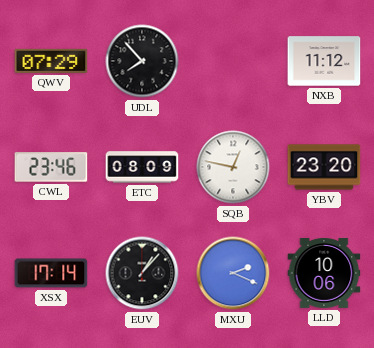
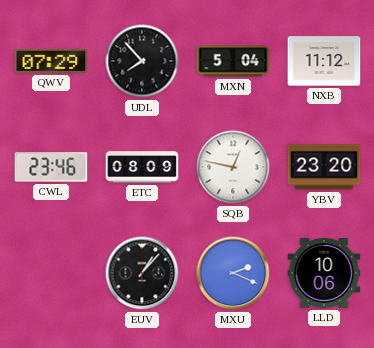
MXN: none -> 5:04 (233, 61)
XSX: 17:14 -> none (51, 273)
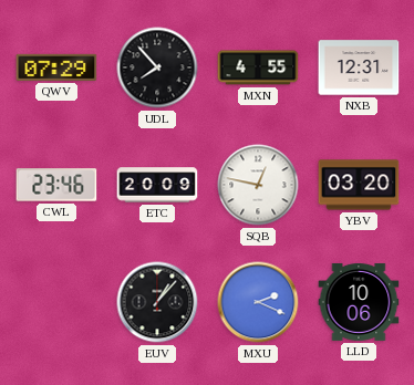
MXN: 5:04 -> 4:55 (258, 67)
NXB: 11:12 -> 12:31 (359, 67)
ETC: 08:09 -> 20:09 (157, 185)
YBV: 23:20 -> 03:20 (359, 185)
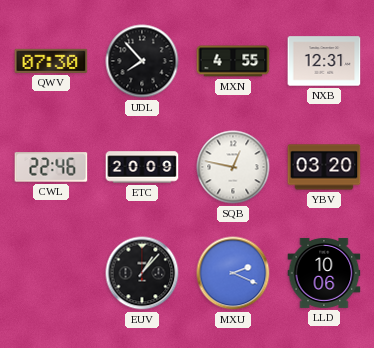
QWV: 07:29 -> 07:30 (51, 61)
CWL: 23:46 -> 22:46 (51, 167)
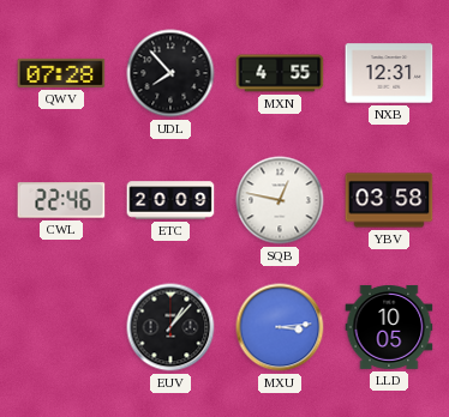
QWV: 07:30 -> 07:28 (61, 73)
YBV: 03:20 -> 03:58 (389, 200)
MXU: 2:19 -> 3:14 (280, 327)
LLD: 10:06 -> 10:05 (389, 327)
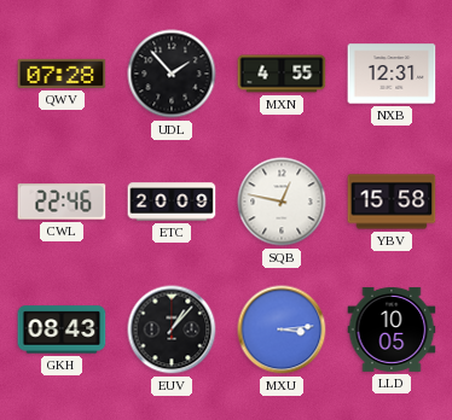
UDL: 7:53 -> 1:53 (172, 74)
YBV: 03:58 -> 15:58 (392, 202)
GKH: none -> 08:43 (62, 329)
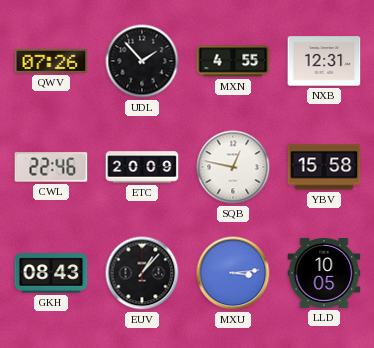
QWV: 07:28 -> 07:26 (51, 61)
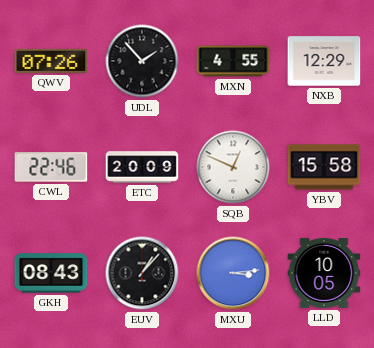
NXB: 12:31 -> 12:29 (324, 61)
SQB: 12:47 -> 12:49 (233, 167)
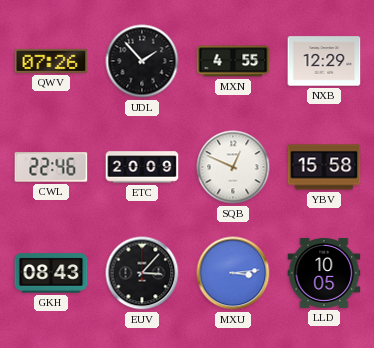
EUV: 1:07 -> 3:07 (142, 273)
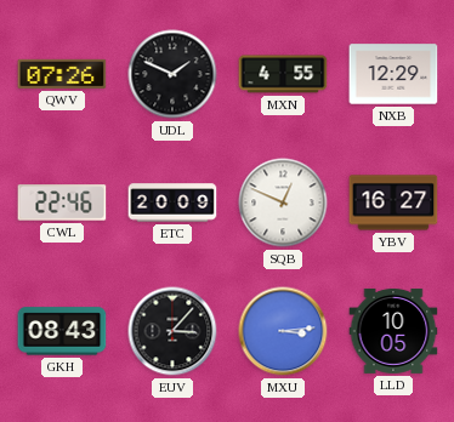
UDL: 1:53 -> 1:49 (172, 74)
YBV: 15:58 -> 16:27 (393, 203)
